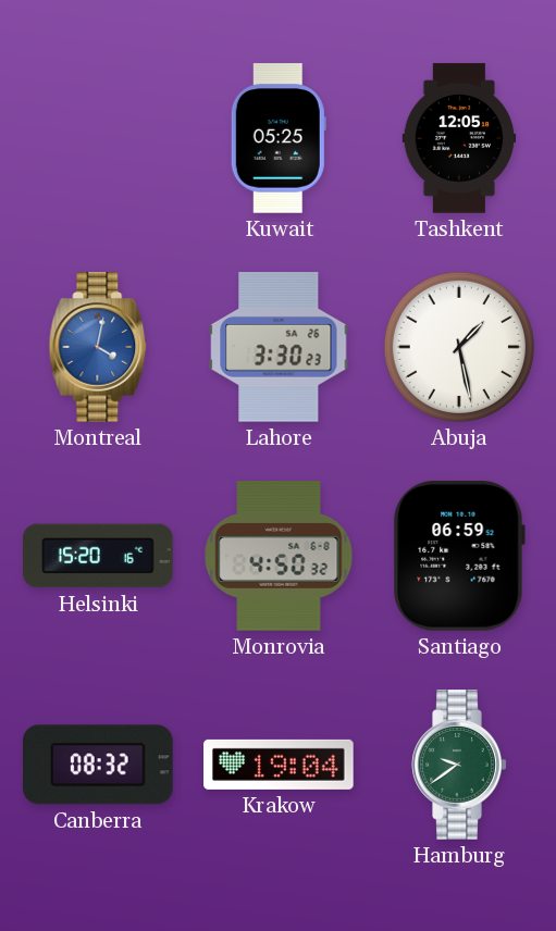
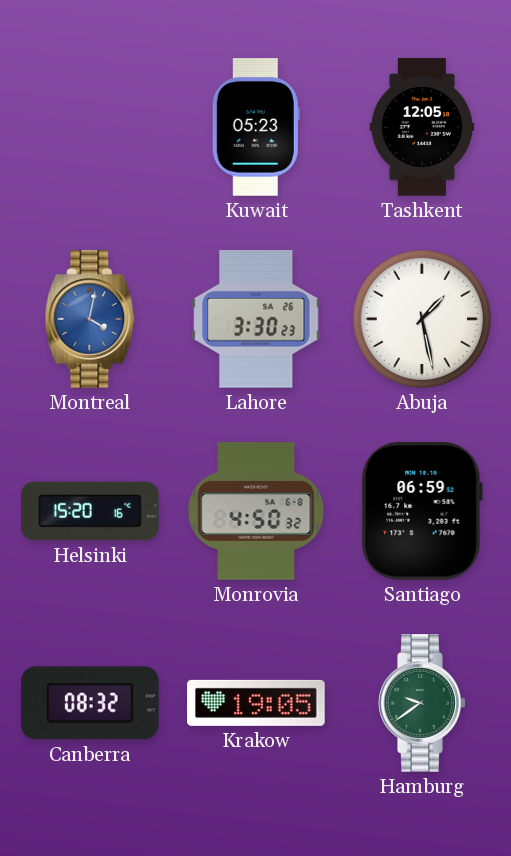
Kuwait: 05:25 -> 05:23 (256, 127)
Krakow: 19:04 -> 19:05 (256, 703)
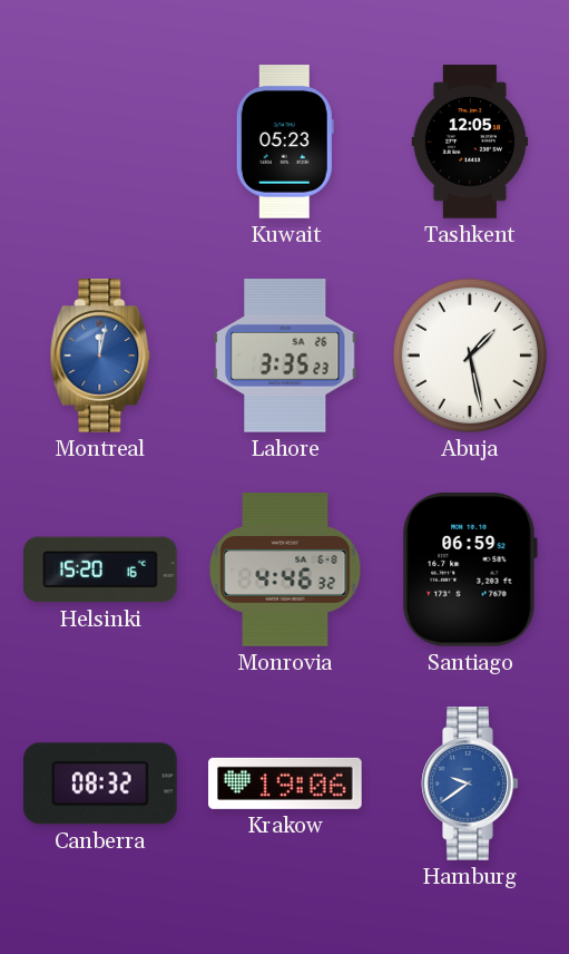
Montreal: 4:02 -> 12:02 (100, 356)
Lahore: 3:30 -> 3:35 (285, 357)
Monrovia: 4:50 -> 4:46 (285, 570)
Krakow: 19:05 -> 19:06 (285, 783)
Hamburg dial: green -> blue (470, 783)
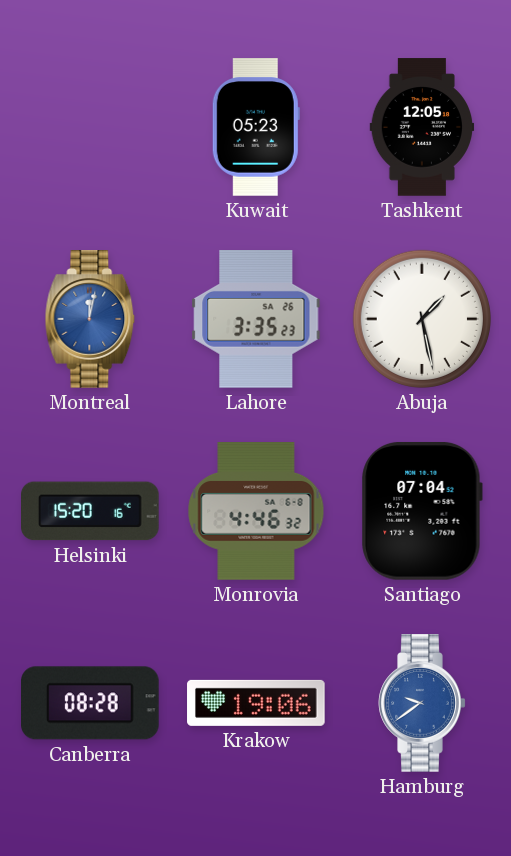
Santiago: 06:59 -> 07:04 (422, 511)
Canberra: 08:32 -> 08:28 (91, 703)
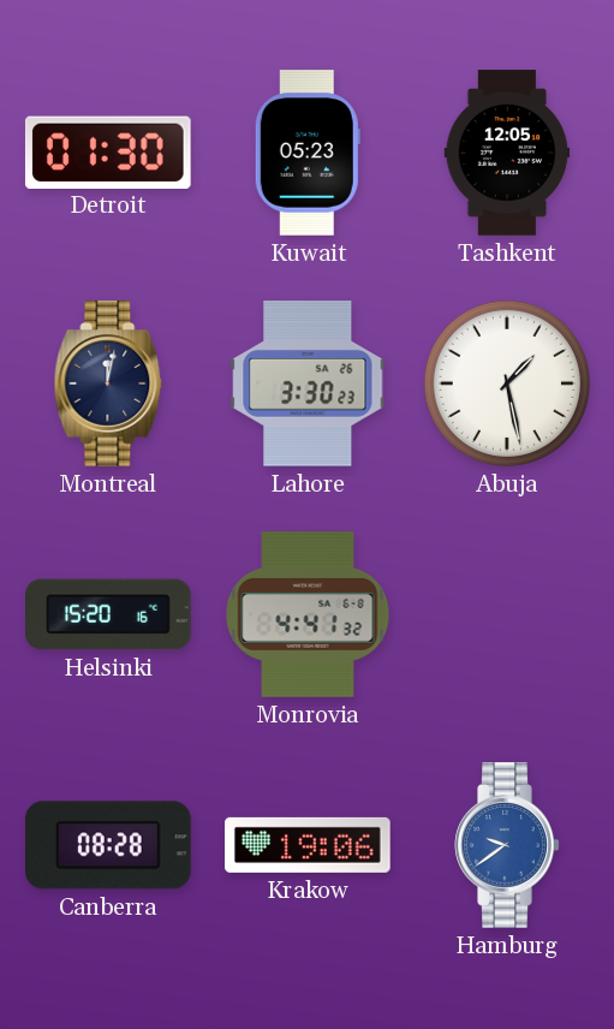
Detroit: none -> 01:30 (108, 151)
Montreal dial: blue -> navy (108, 383)
Lahore: 3:35 -> 3:30 (308, 385)
Monrovia: 4:46 -> 4:41 (308, 614)
Santiago: 07:04 -> none (422, 511)
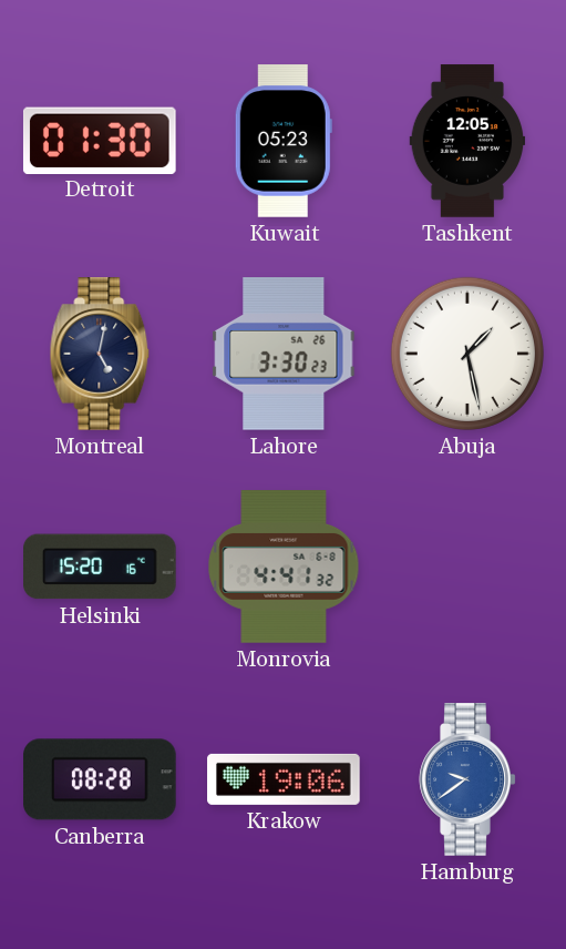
Montreal: 12:02 -> 5:02 (100, 354)
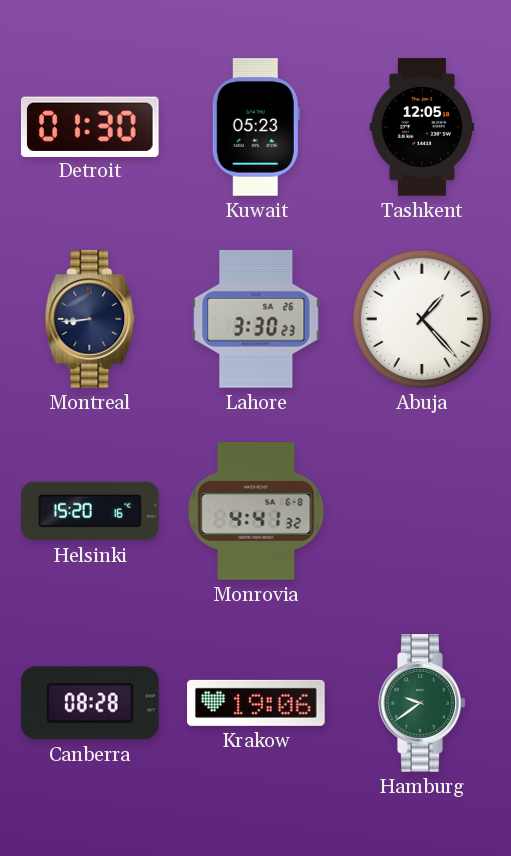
Montreal: 5:02 -> 8:44 (90, 319)
Abuja: 1:28 -> 1:23 (422, 319)
Hamburg dial: blue -> green (422, 703)
